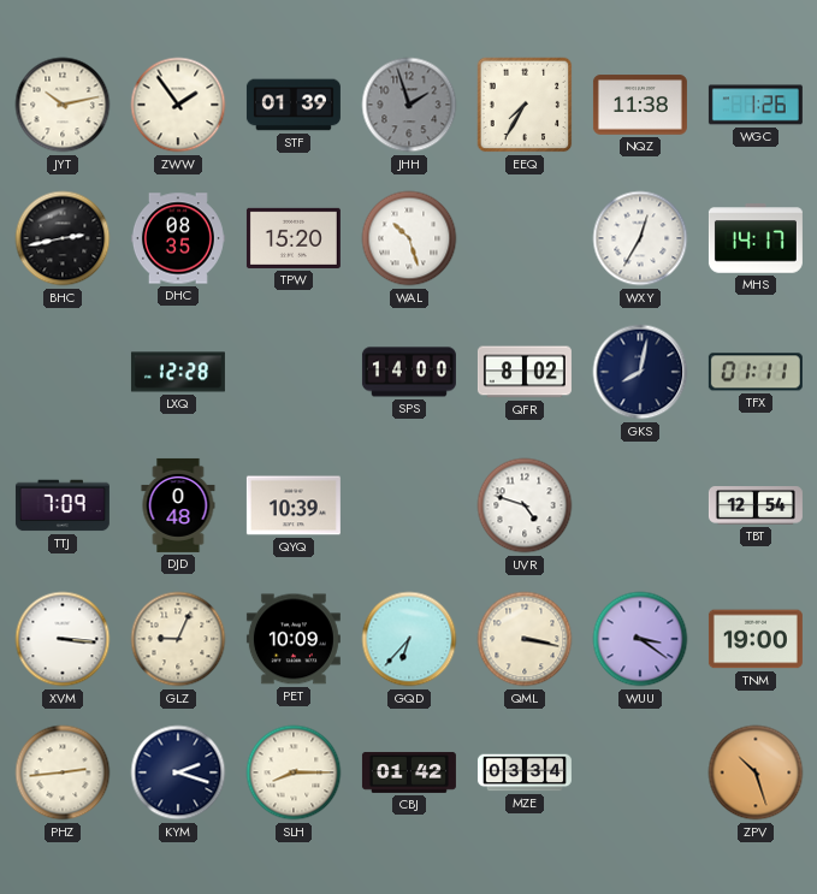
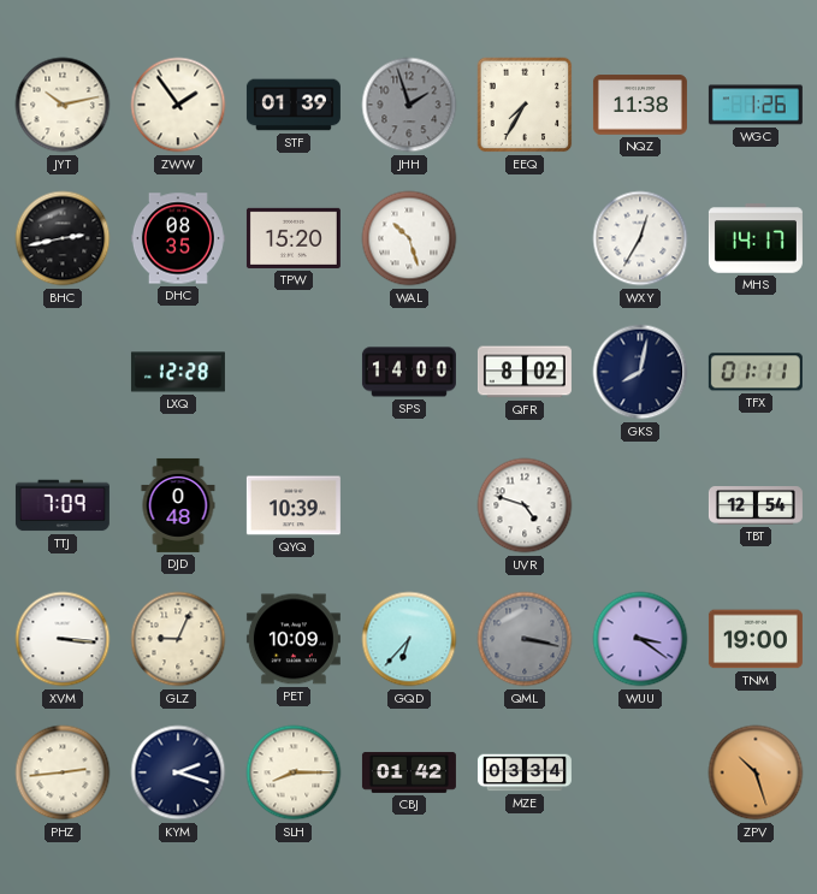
QML dial: cream -> grey (525, 639)
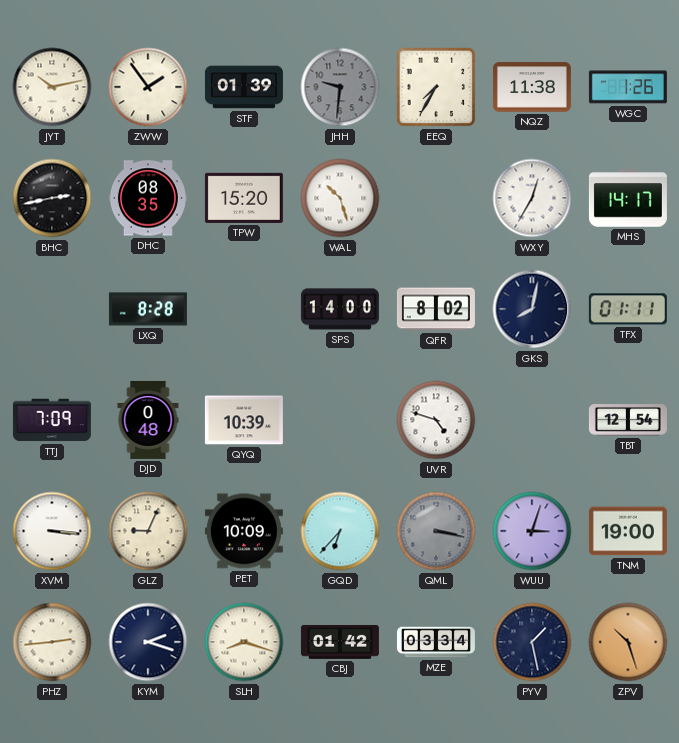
JHH: 1:57 -> 9:31 (340, 87)
LXQ: 12:28 -> 8:28 (148, 309)
WUU: 3:21 -> 3:03 (532, 531)
SLH: 8:15 -> 8:18 (244, 642)
PYV: none -> 1:28 (532, 642)
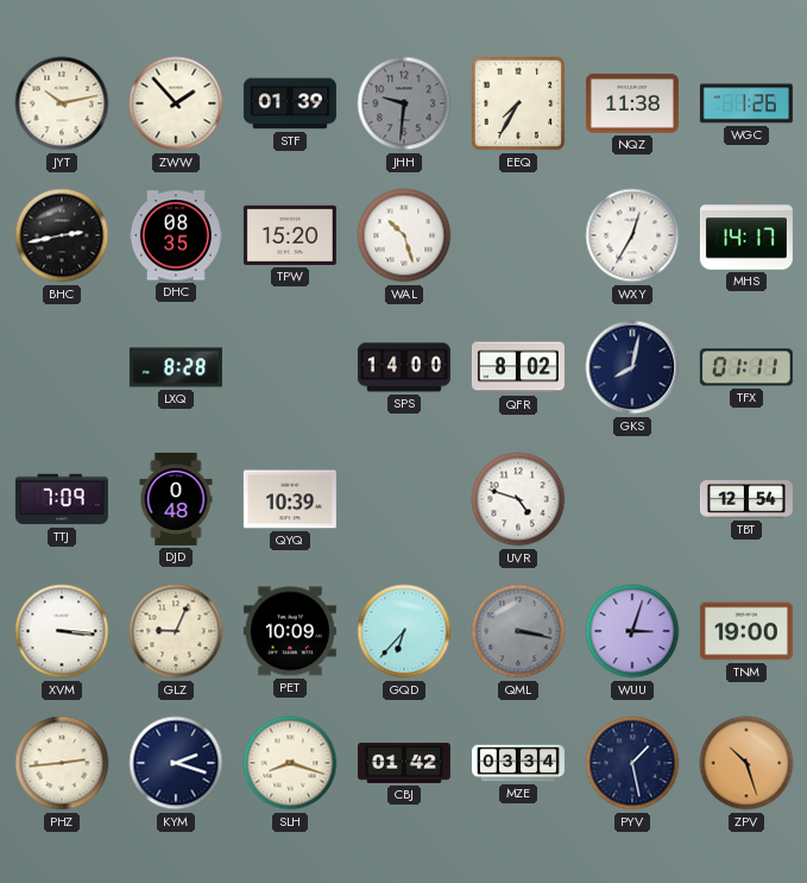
ZWW: 1:54 -> 1:53 (176, 103)
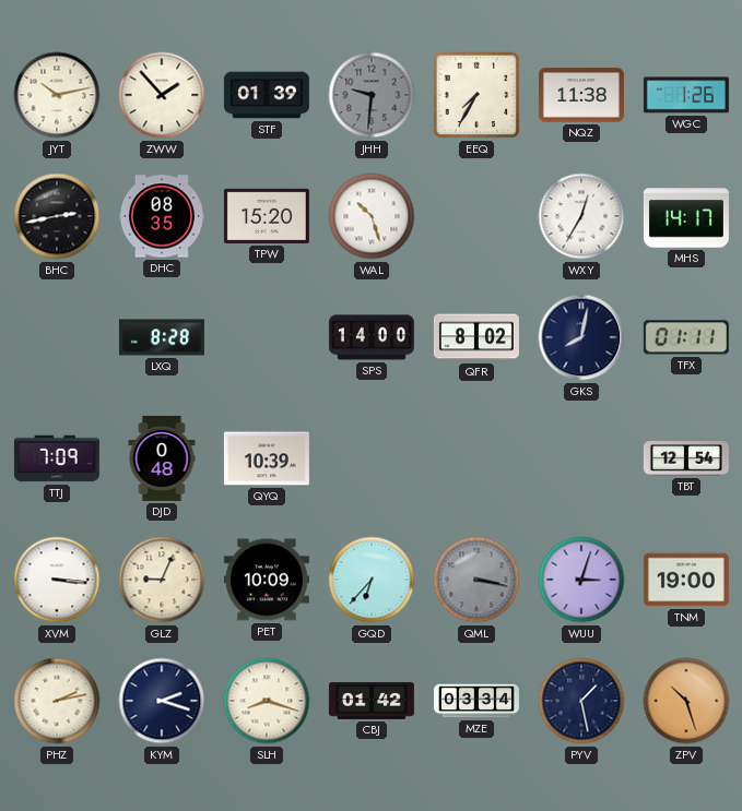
UVR: 4:48 -> none (518, 499)
PHZ: 2:44 -> 2:13 (57, 701)
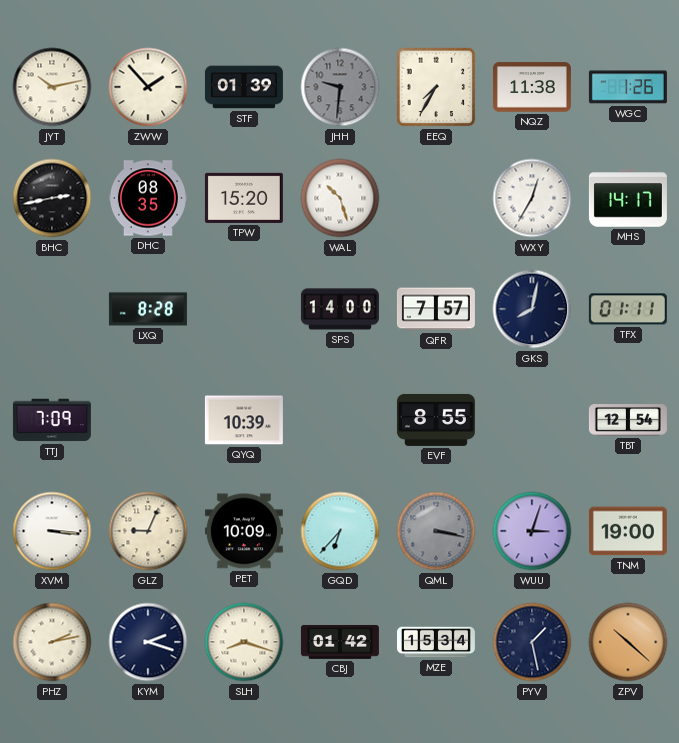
QFR: 8:02 -> 7:57 (436, 309)
DJD: 0:48 -> none (162, 458)
EVF: none -> 8:55 (436, 420)
MZE: 03:34 -> 15:34 (436, 642)
ZPV: 10:27 -> 10:22 (628, 642)
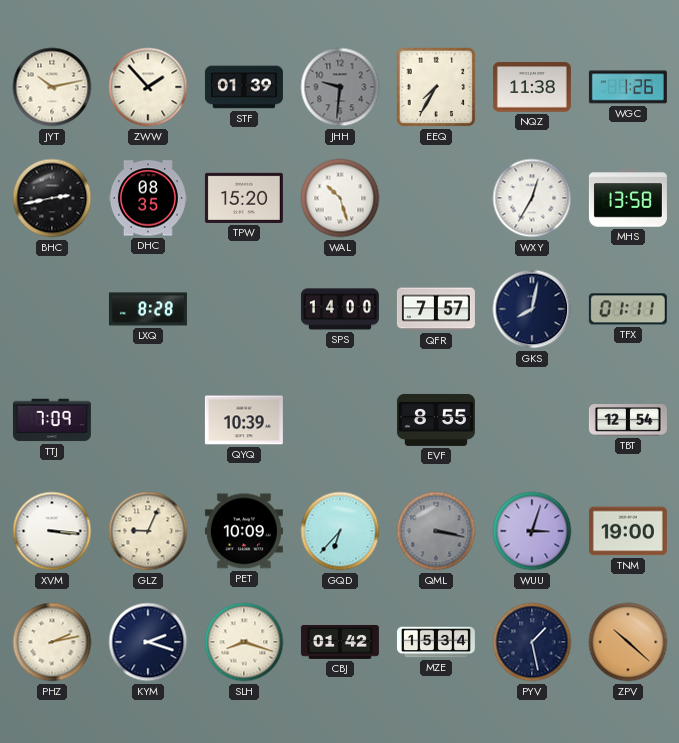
MHS: 14:17 -> 13:58 (628, 198)
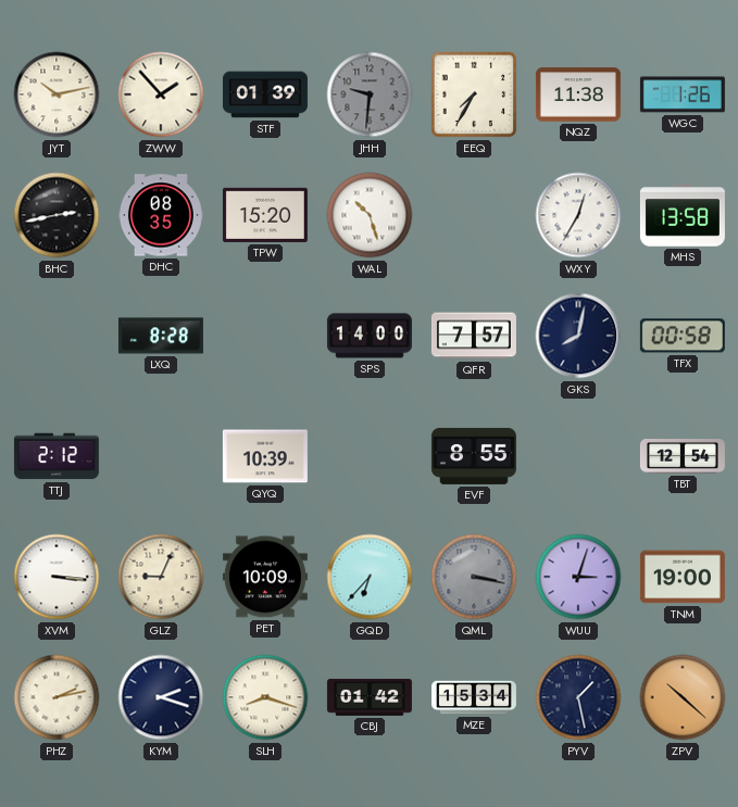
TFX: 01:11 -> 00:58 (683, 336)
TTJ: 7:09 -> 2:12 (57, 456)
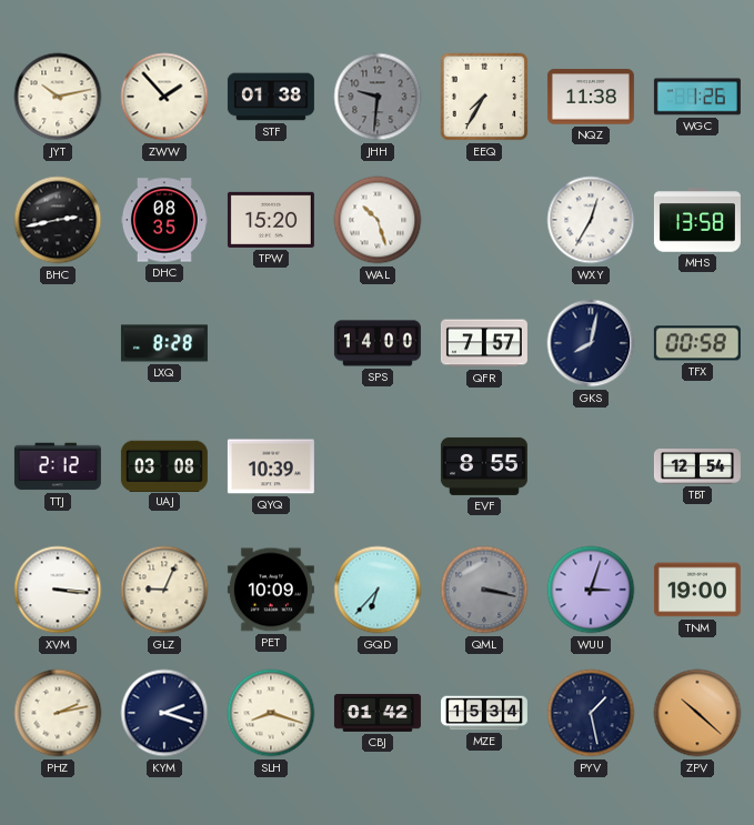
STF: 01:39 -> 01:38 (271, 97)
UAJ: none -> 03:08 (164, 465)
